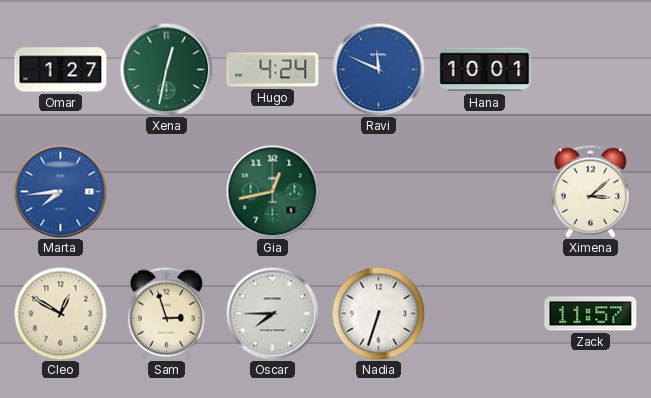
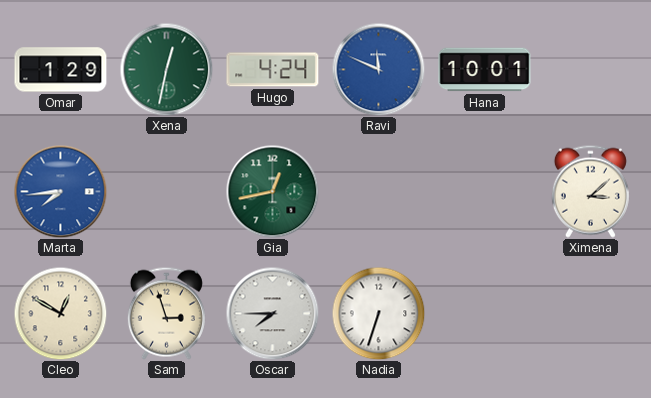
Omar: 1:27 -> 1:29 (61, 70)
Zack: 11:57 -> none (591, 314)
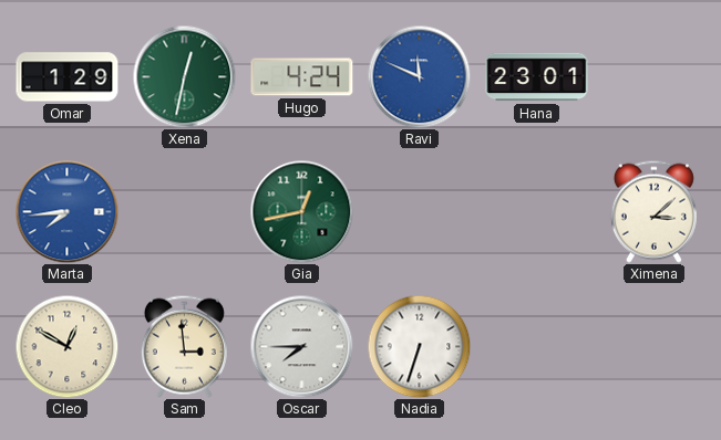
Hana: 10:01 -> 23:01 (537, 77)
Sam: 2:57 -> 2:59 (184, 346)
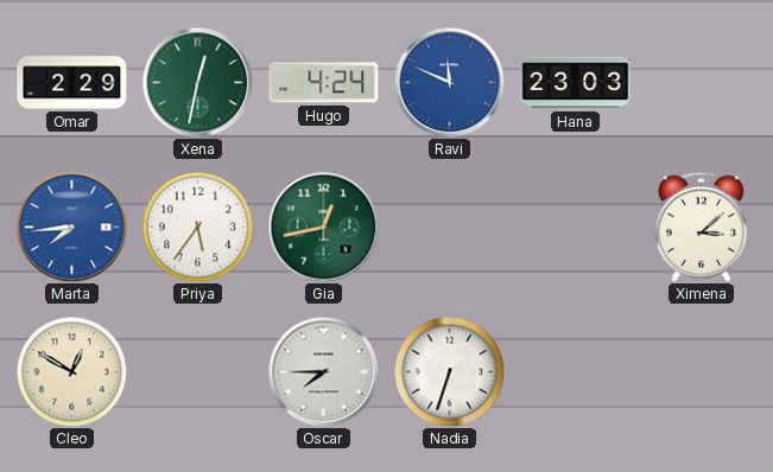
Omar: 1:29 -> 2:29 (72, 83)
Hana: 23:01 -> 23:03 (576, 83)
Priya: none -> 5:36 (197, 227)
Sam: 2:59 -> none (184, 346)
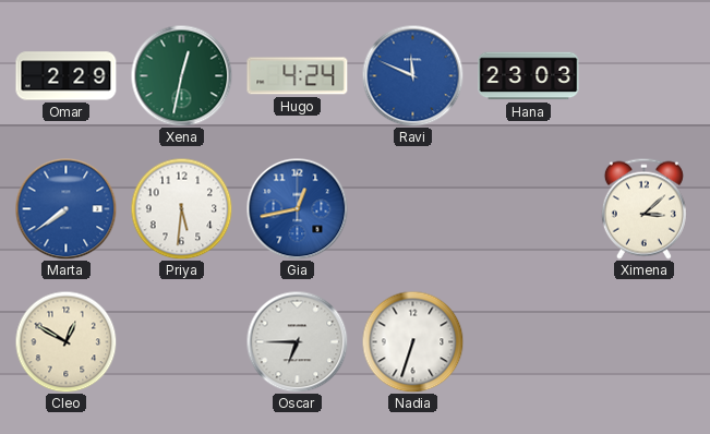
Marta: 7:44 -> 7:39 (65, 208)
Priya: 5:36 -> 5:31 (181, 208)
Gia dial: green -> blue (297, 208)
Oscar: 7:45 -> 6:45 (297, 341)
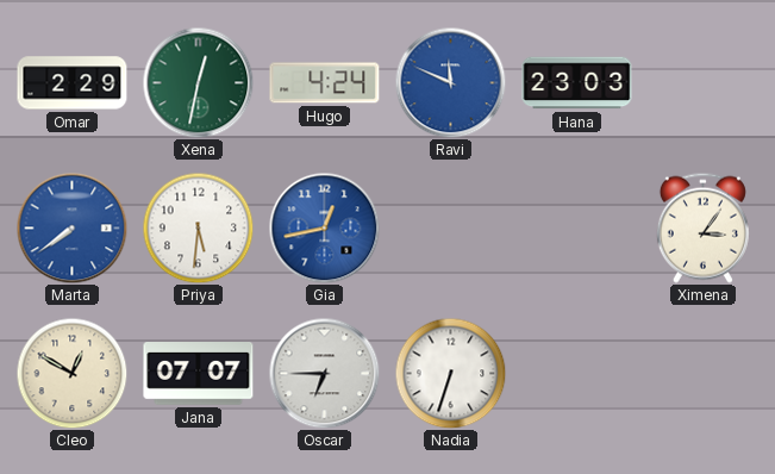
Ximena: 3:08 -> 3:06 (702, 227)
Jana: none -> 07:07 (199, 374)
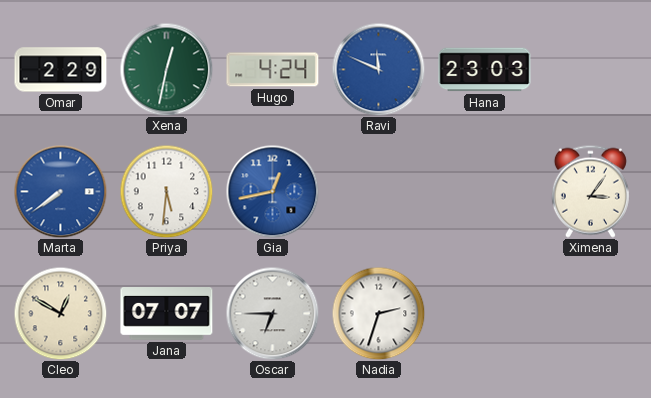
Nadia: 6:33 -> 2:33 (378, 313)
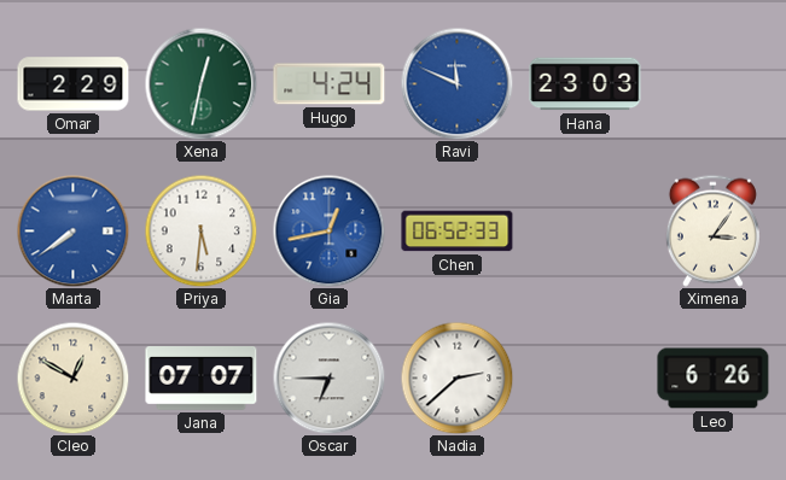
Chen: none -> 06:52 (458, 232)
Nadia: 2:33 -> 2:38 (456, 377)
Leo: none -> 6:26 (714, 379)
